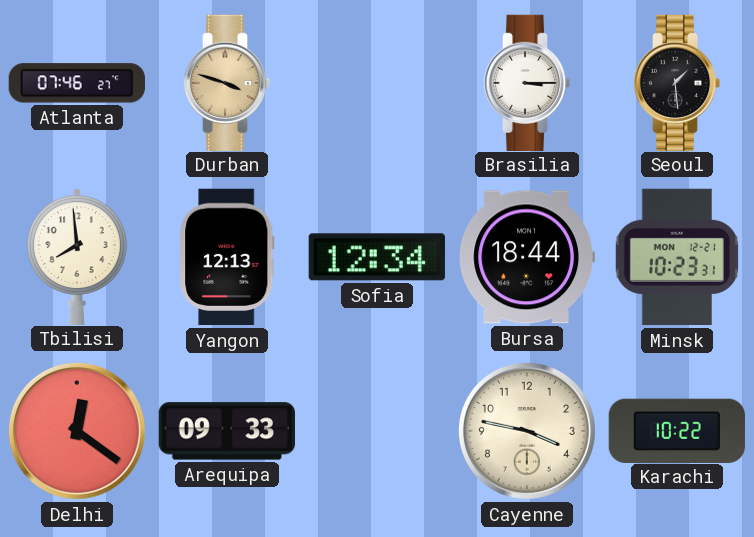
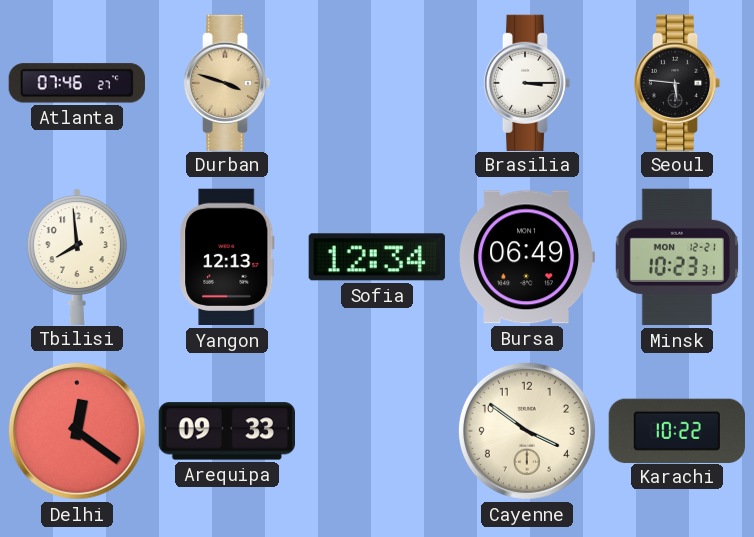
Seoul: 1:29 -> 5:46 (677, 82)
Bursa: 18:44 -> 06:49 (526, 257)
Cayenne: 3:47 -> 3:51 (527, 431)
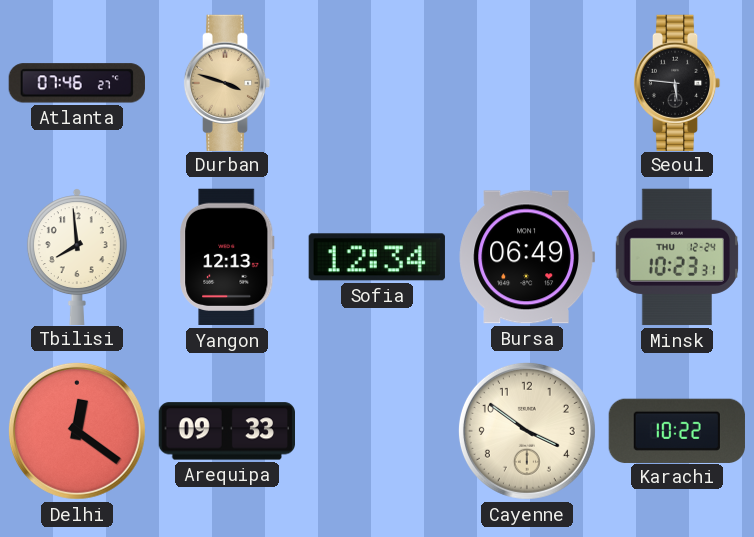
Brasilia: 3:15 -> none (527, 82)
Minsk date: MON 12-21 -> THU 12-24 (676, 257)
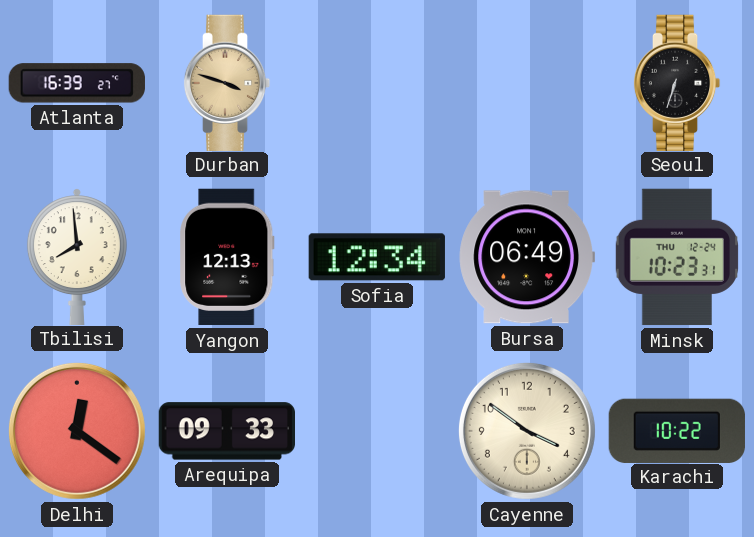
Atlanta: 07:46 -> 16:39 (77, 83)
Seoul: 5:46 -> 6:33 (677, 82)
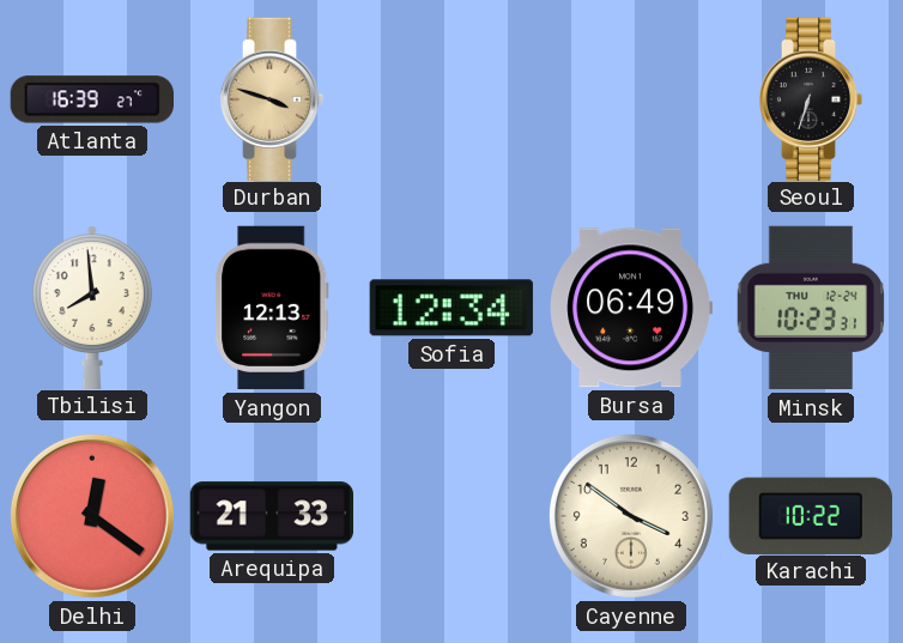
Arequipa: 09:33 -> 21:33 (271, 516)
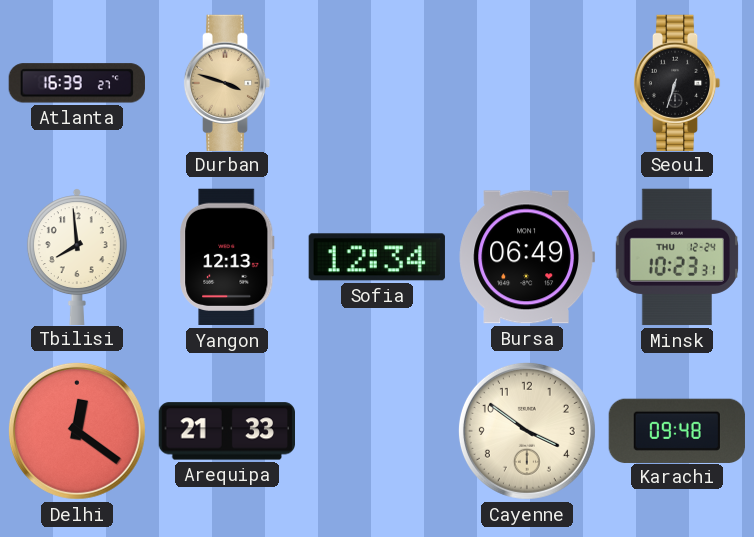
Karachi: 10:22 -> 09:48 (676, 430)
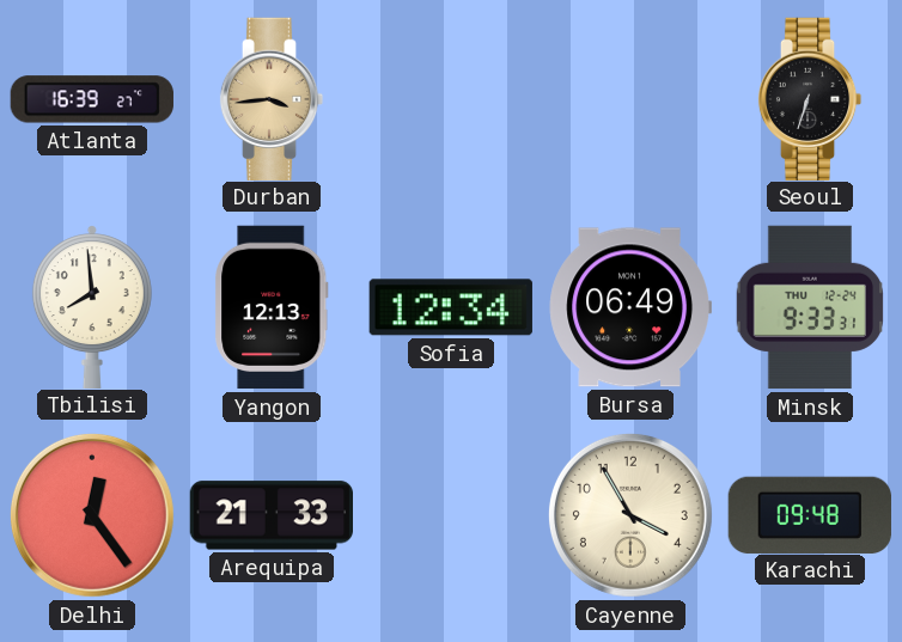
Durban: 3:48 -> 3:44 (272, 98)
Minsk: 10:23 -> 9:33 (809, 307)
Delhi: 12:21 -> 12:24 (92, 515)
Cayenne: 3:51 -> 3:55 (630, 515)
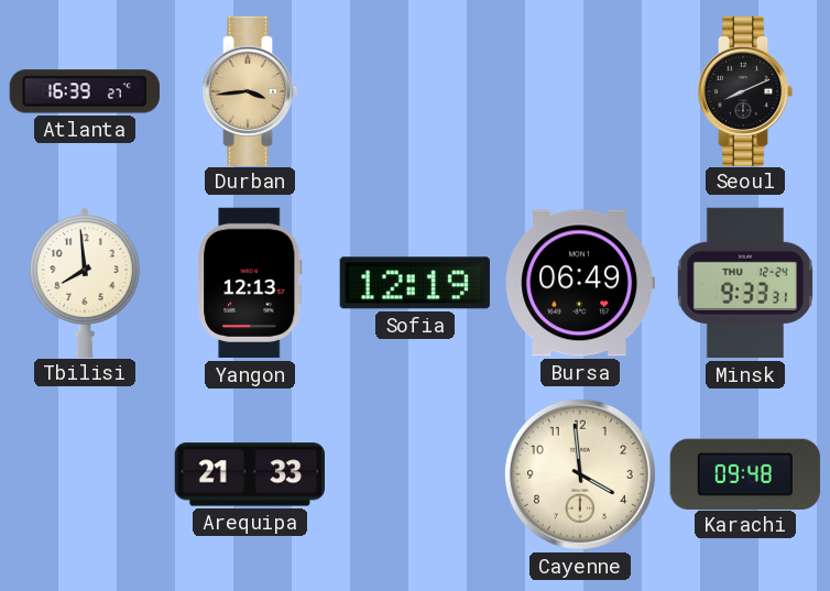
Seoul: 6:33 -> 8:11 (745, 90)
Sofia: 12:34 -> 12:19 (415, 283)
Delhi: 12:24 -> none (92, 515)
Cayenne: 3:55 -> 3:59 (580, 474)
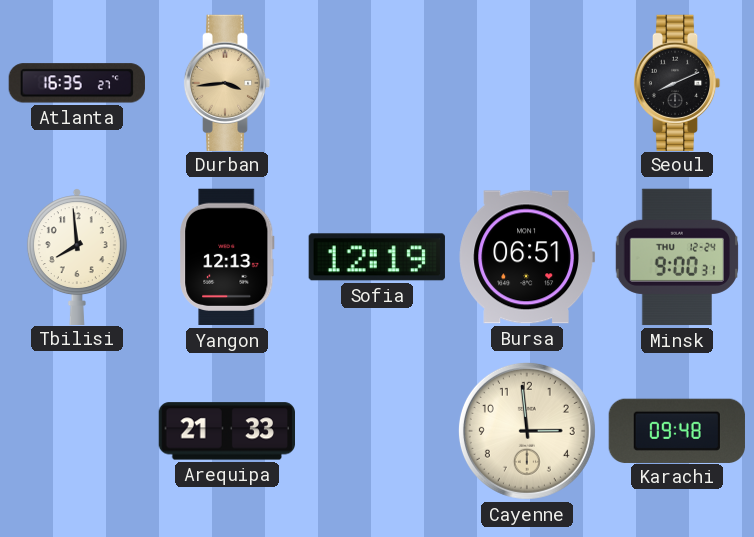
Atlanta: 16:39 -> 16:35 (77, 83)
Bursa: 06:49 -> 06:51 (526, 257)
Minsk: 9:33 -> 9:00 (676, 257)
Cayenne: 3:59 -> 2:59 (527, 431)
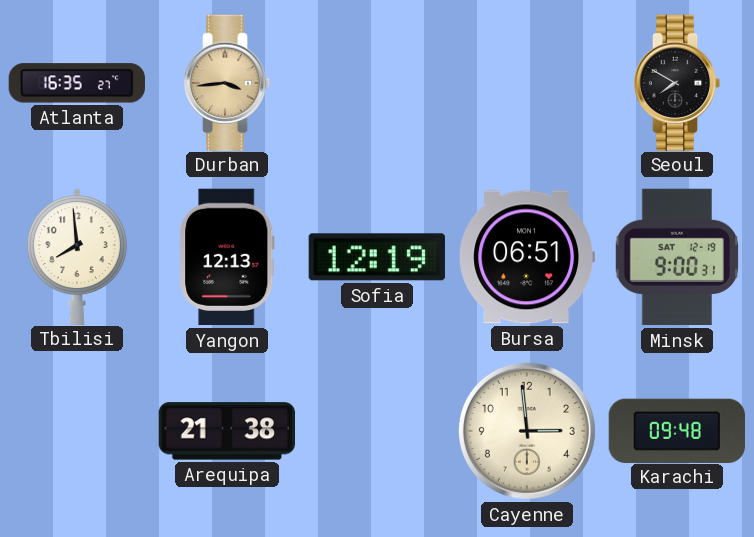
Seoul: 8:11 -> 7:50 (677, 82)
Minsk date: THU 12-24 -> SAT 12-19 (676, 257)
Arequipa: 21:33 -> 21:38 (226, 431)
